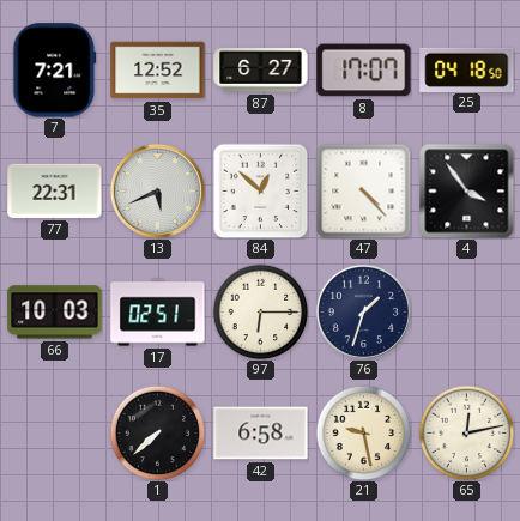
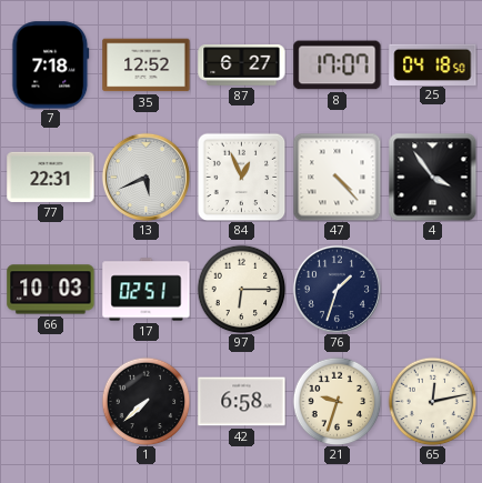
7: 7:21 -> 7:18 (51, 66)
84: 12:52 -> 12:56 (241, 177)
21: 9:28 -> 9:33 (337, 401)
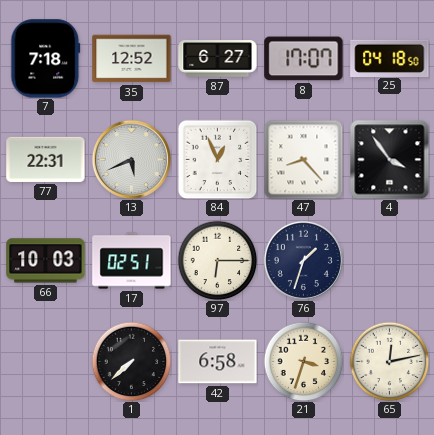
47: 4:23 -> 8:23 (303, 159)
21: 9:33 -> 3:33 (303, 361)
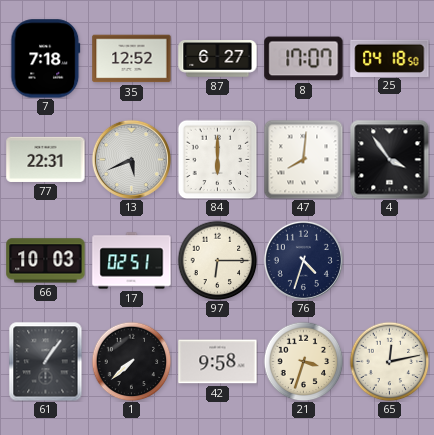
84: 12:56 -> 6:00 (217, 159)
47: 8:23 -> 8:01 (303, 159)
76: 1:33 -> 4:33 (303, 260)
61: none -> 1:06 (46, 361)
42: 6:58 -> 9:58 (218, 362)
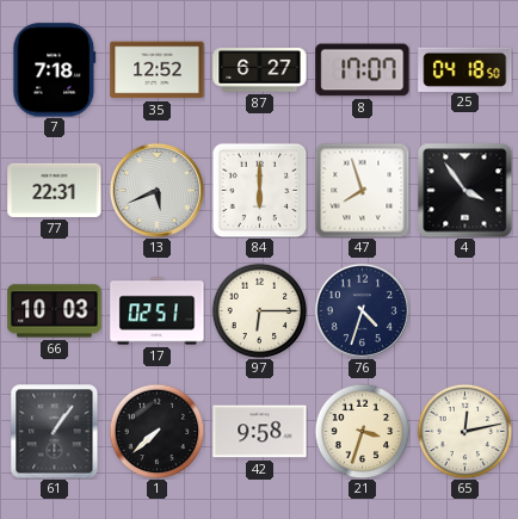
47: 8:01 -> 7:57 (362, 190)
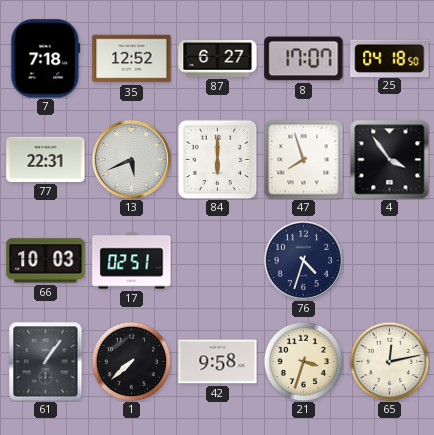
97: 6:15 -> none (259, 310)
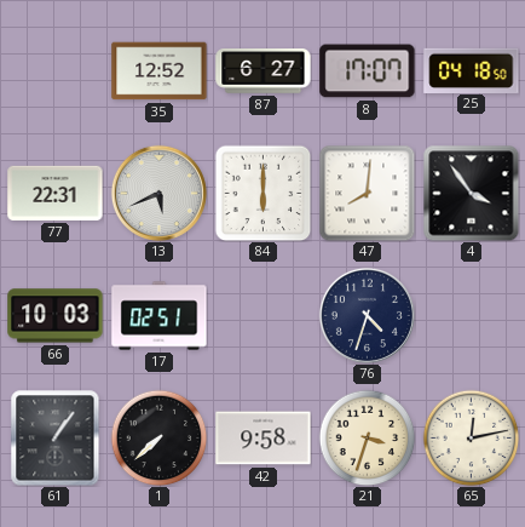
7: 7:18 -> none (46, 59)
47: 7:57 -> 8:01 (367, 193)
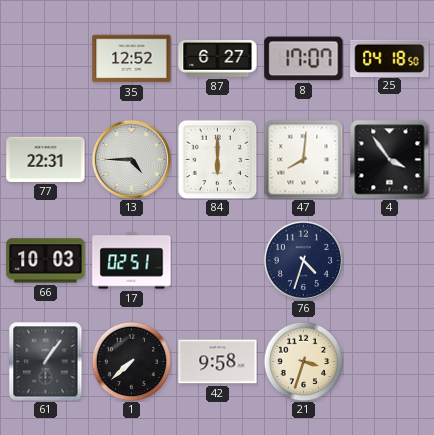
13: 5:41 -> 4:45 (131, 159)
65: 12:13 -> none (471, 437)
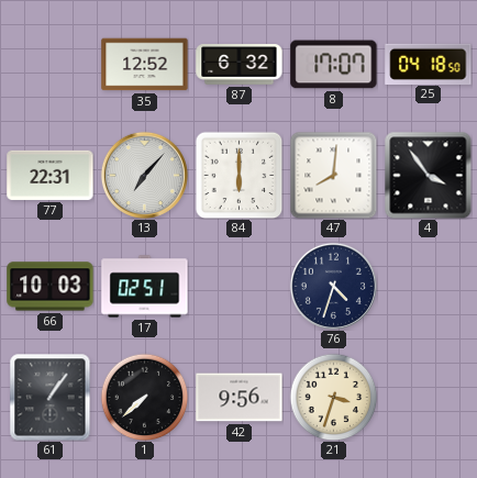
87: 6:27 -> 6:32 (240, 65)
13: 4:45 -> 7:07 (144, 175)
42: 9:58 -> 9:56 (240, 398)
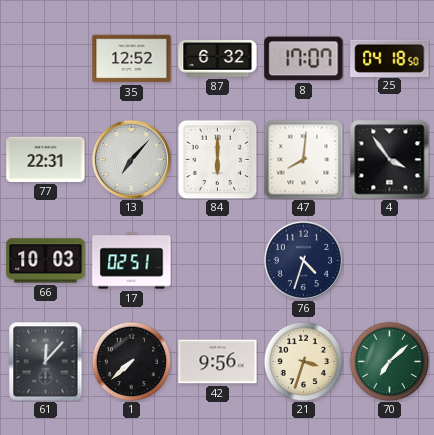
61: 1:06 -> 12:07 (46, 361)
70: none -> 7:08 (389, 361)
